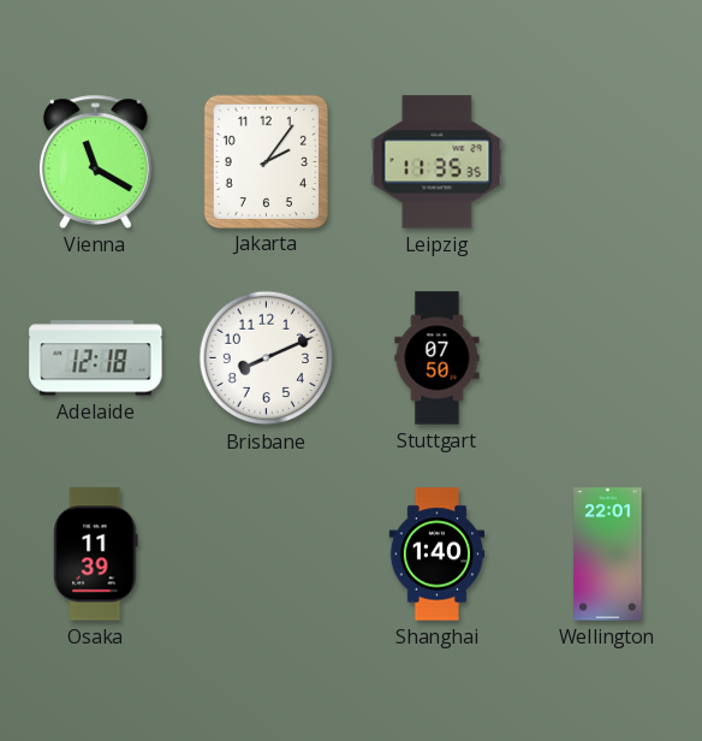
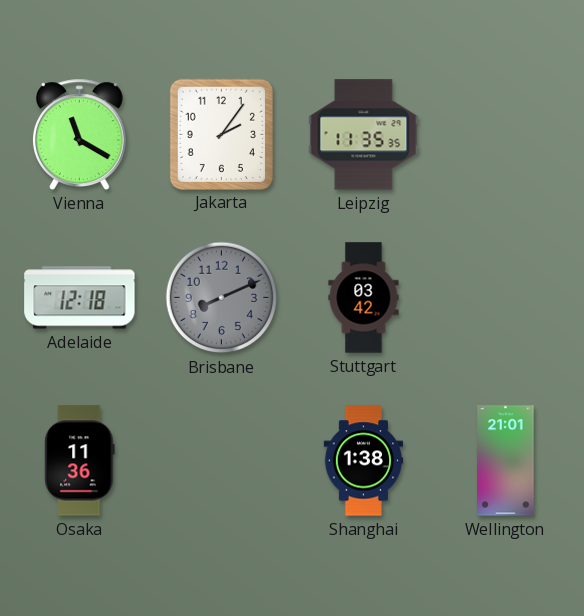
Brisbane dial: white -> grey (222, 298)
Stuttgart: 07:50 -> 03:42 (364, 298)
Osaka: 11:39 -> 11:36 (80, 461)
Shanghai: 1:40 -> 1:38 (364, 461)
Wellington: 22:01 -> 21:01 (506, 461)
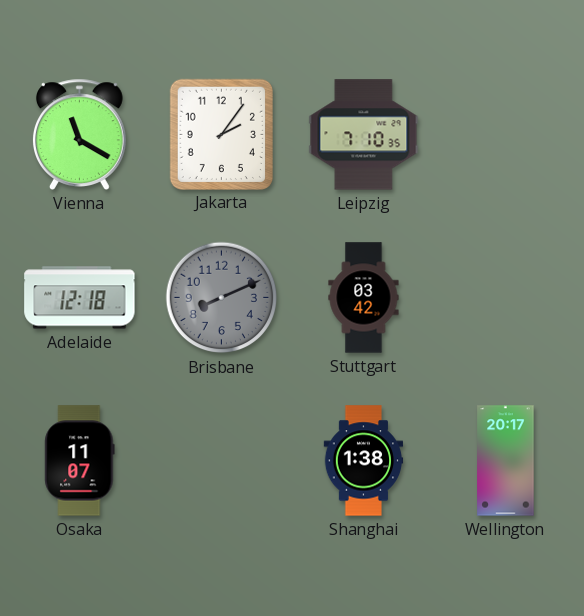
Leipzig: 11:35 -> 7:10 (364, 135)
Osaka: 11:36 -> 11:07 (80, 461)
Wellington: 21:01 -> 20:17 (506, 461)
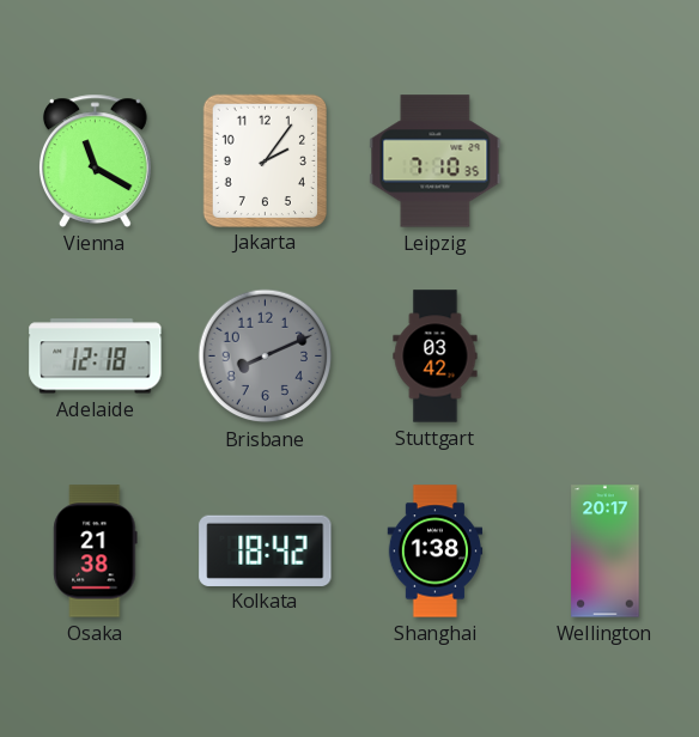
Osaka: 11:07 -> 21:38 (96, 552)
Kolkata: none -> 18:42 (266, 550)
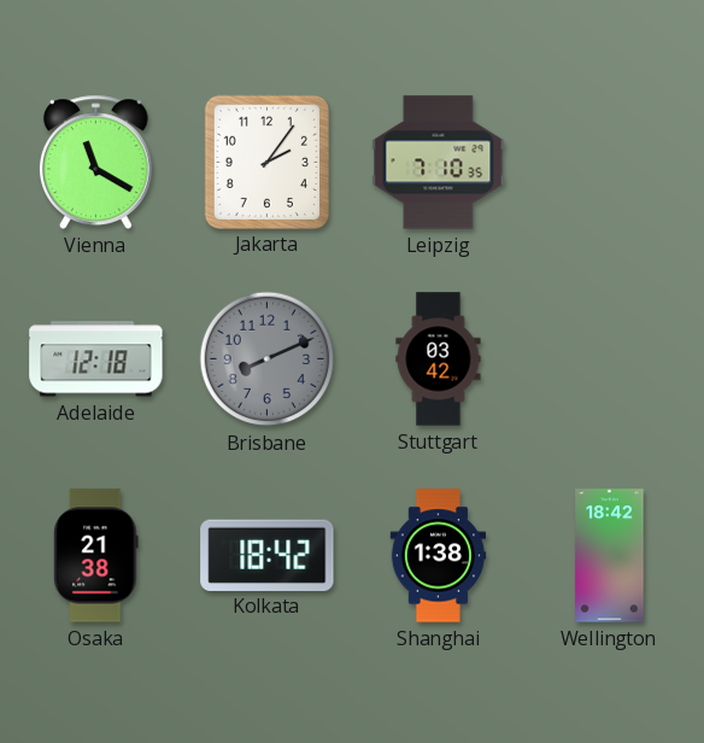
Wellington: 20:17 -> 18:42 (610, 556)
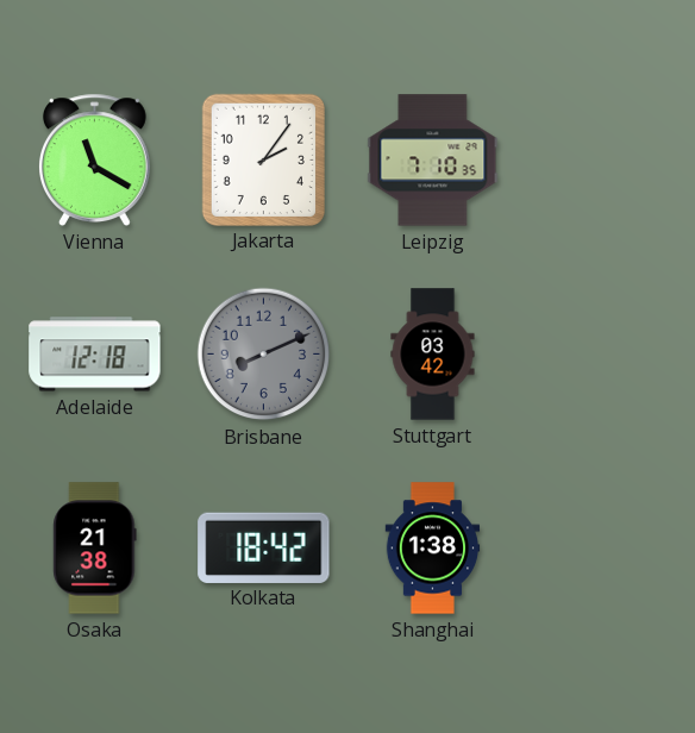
Wellington: 18:42 -> none (610, 556)
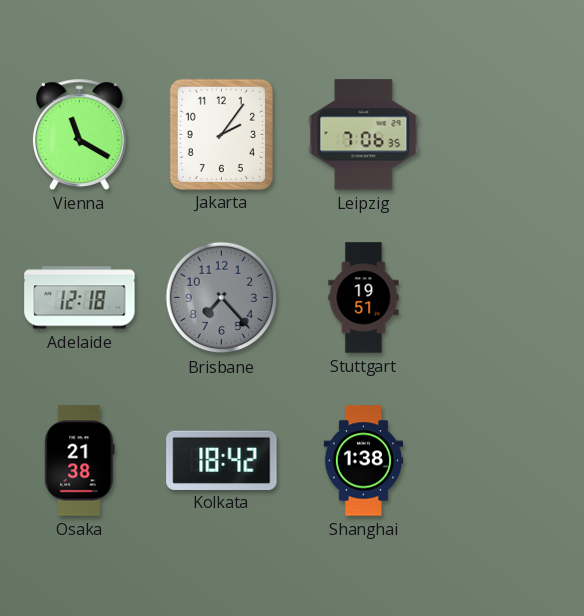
Leipzig: 7:10 -> 7:06 (364, 135)
Brisbane: 8:11 -> 7:23 (222, 298)
Stuttgart: 03:42 -> 19:51 (364, 298)
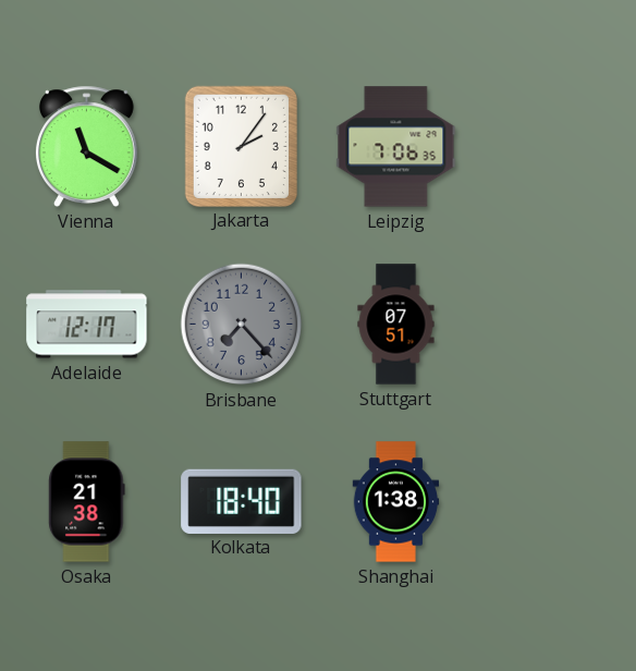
Adelaide: 12:18 -> 12:17 (87, 325)
Stuttgart: 19:51 -> 07:51 (396, 325)
Kolkata: 18:42 -> 18:40 (242, 501)
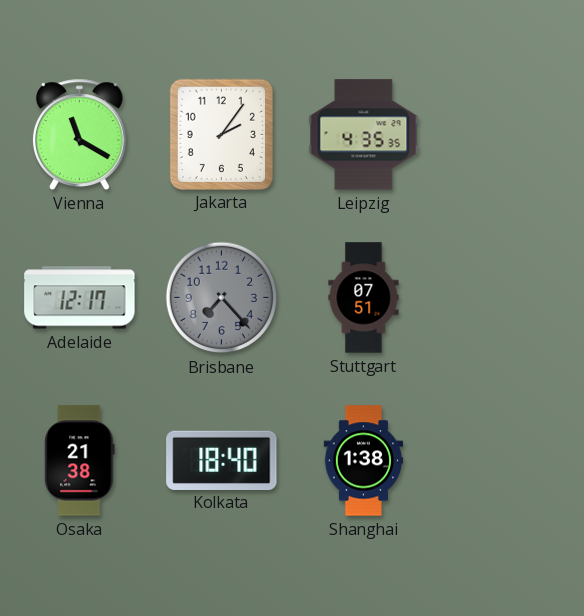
Leipzig: 7:06 -> 4:35 (364, 135)
